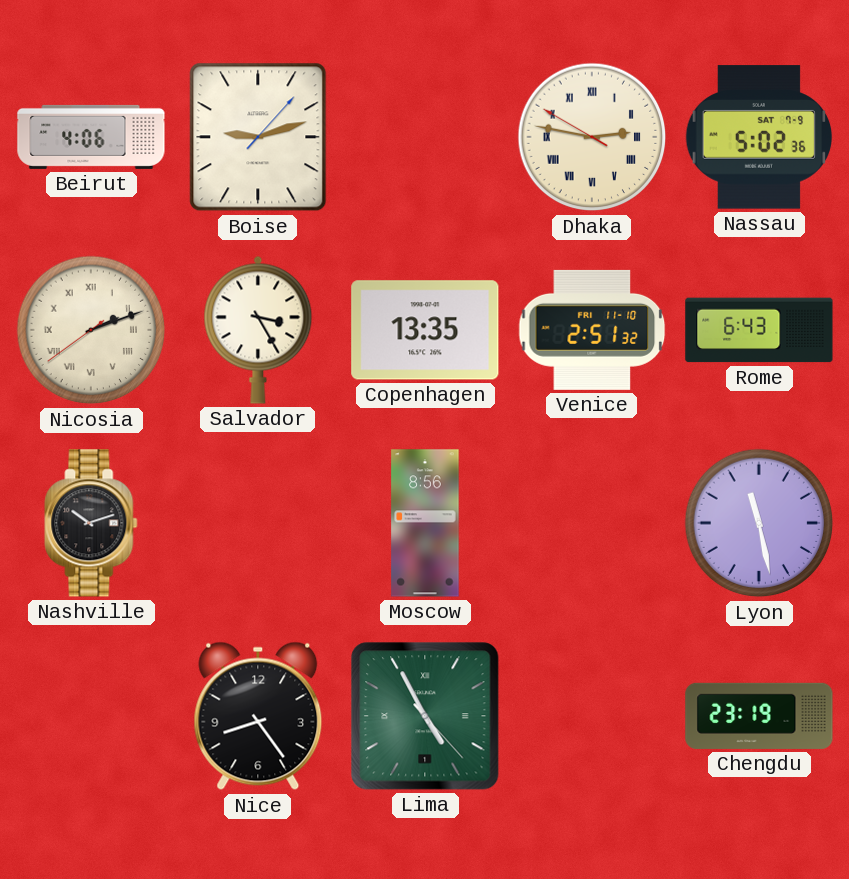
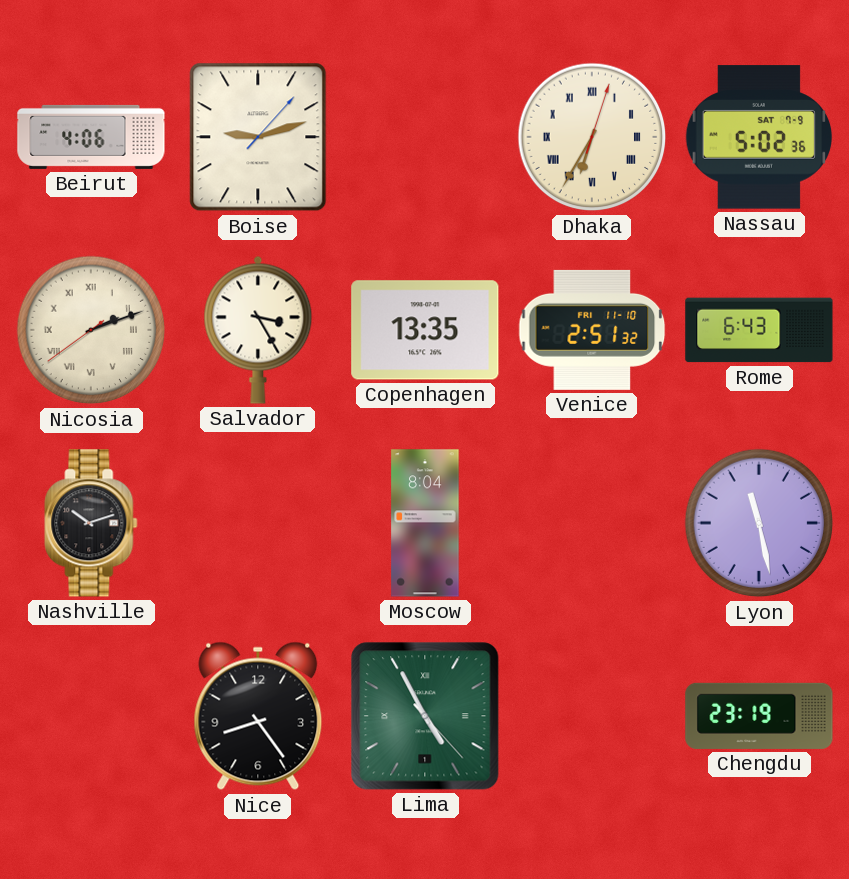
Dhaka: 2:46 -> 6:35 (592, 137)
Moscow: 8:56 -> 8:04 (425, 523)
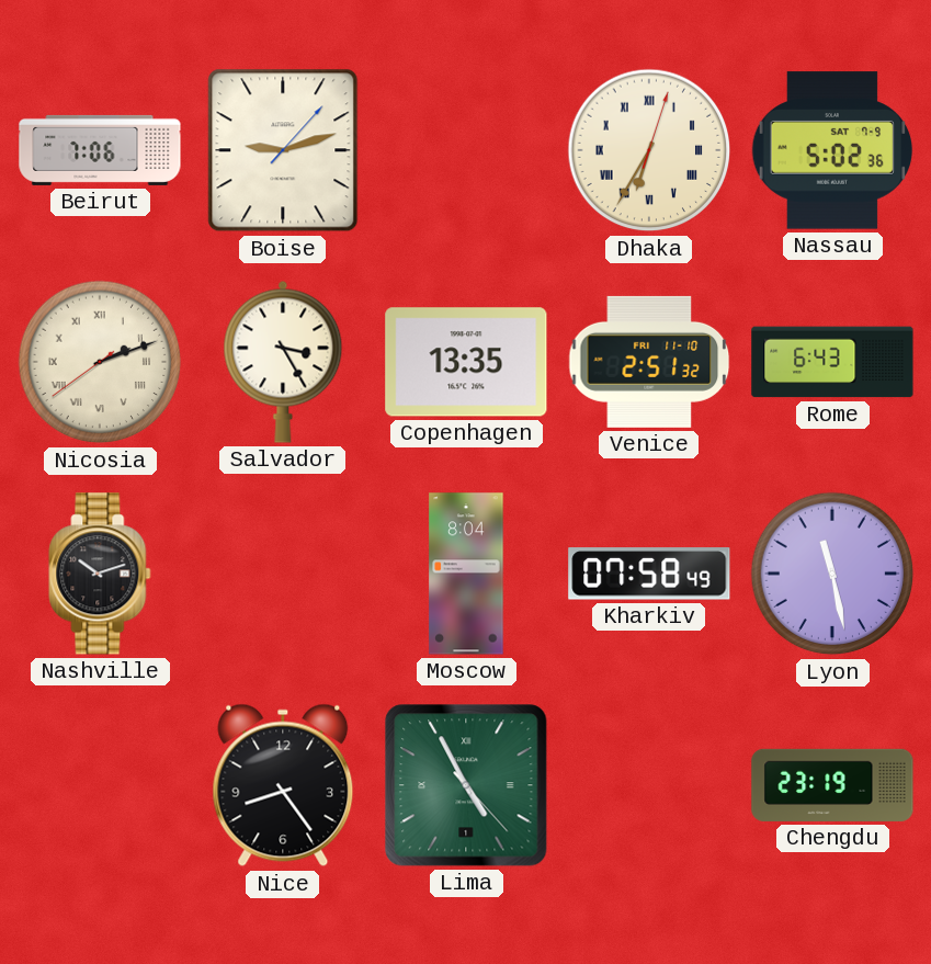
Beirut: 4:06 -> 7:06 (100, 150)
Kharkiv: none -> 07:58 (649, 574)
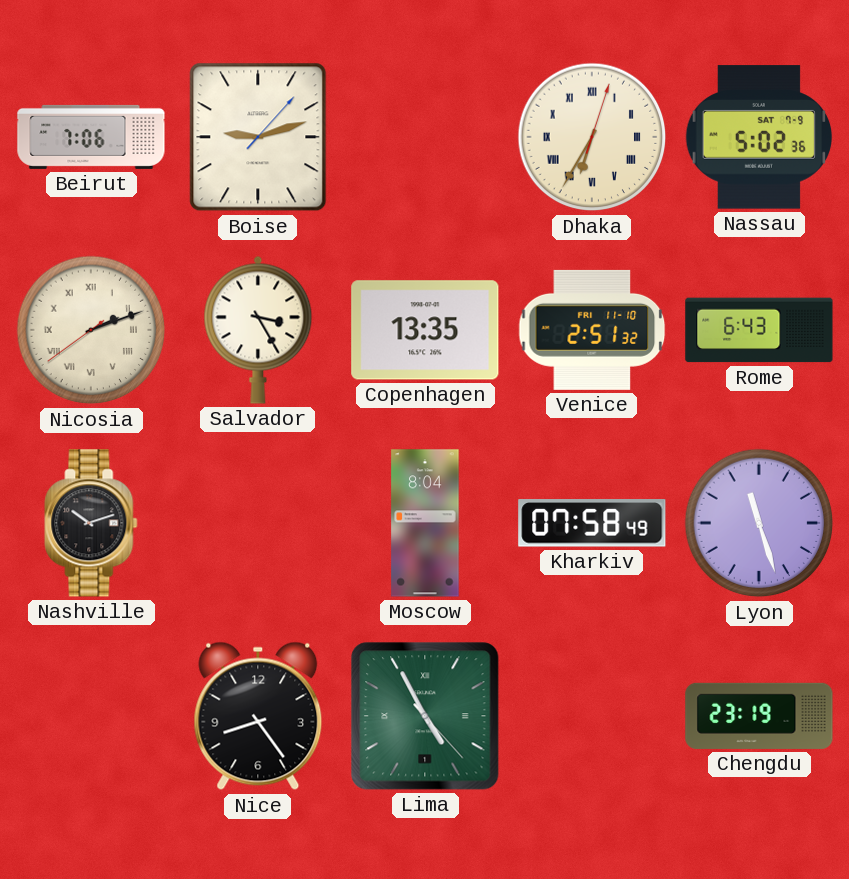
Lyon: 11:28 -> 11:27 (759, 523)
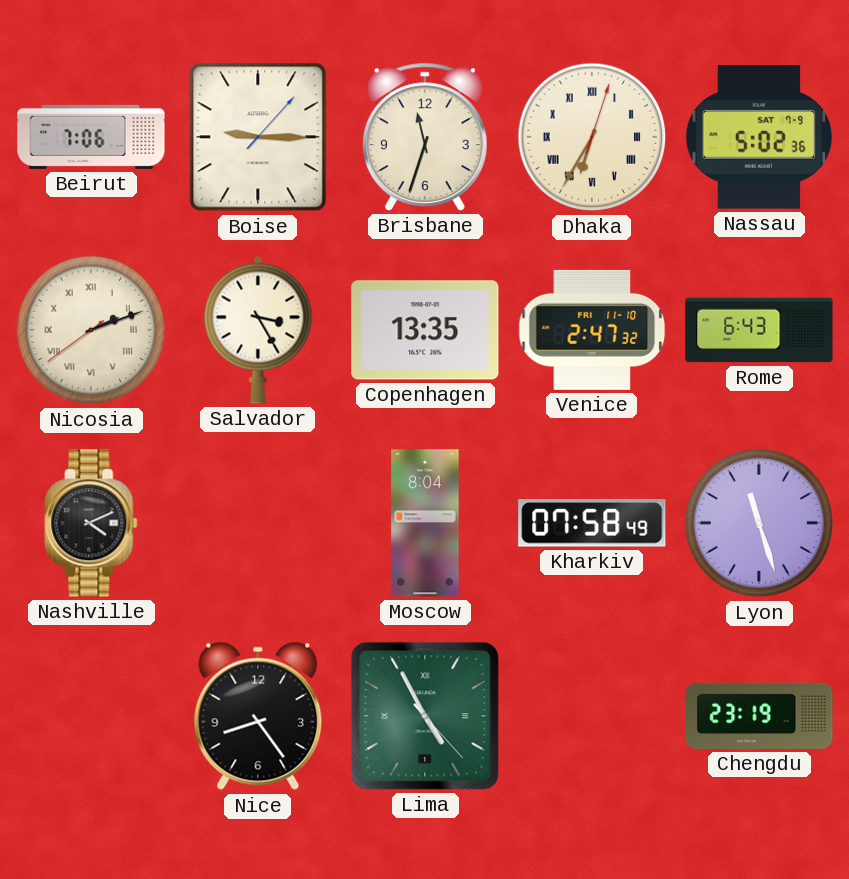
Boise: 9:12 -> 9:15 (258, 137)
Brisbane: none -> 11:33 (425, 137)
Venice: 2:51 -> 2:47 (592, 330)
Nashville: 10:12 -> 4:11 (91, 523)
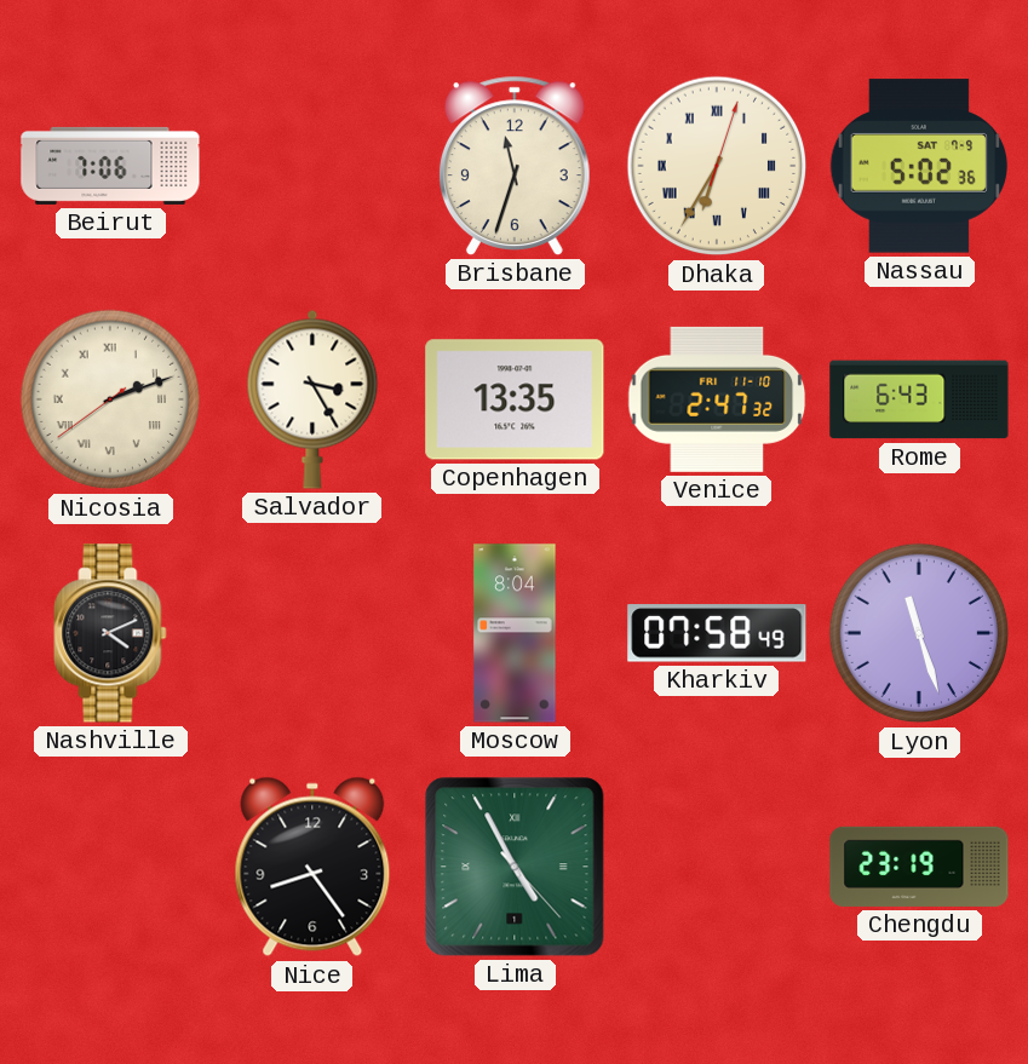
Boise: 9:15 -> none (258, 137)
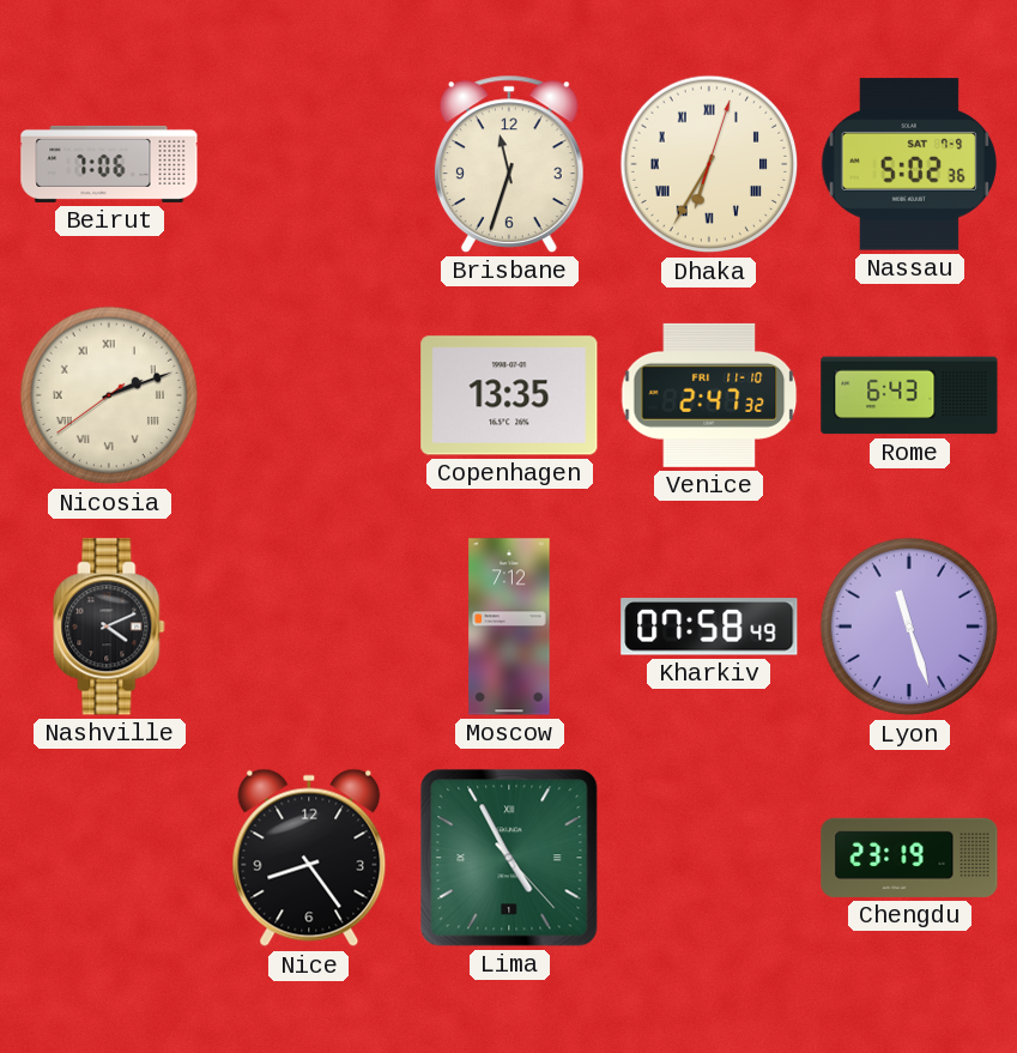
Salvador: 3:25 -> none (312, 399)
Moscow: 8:04 -> 7:12 (509, 627)
